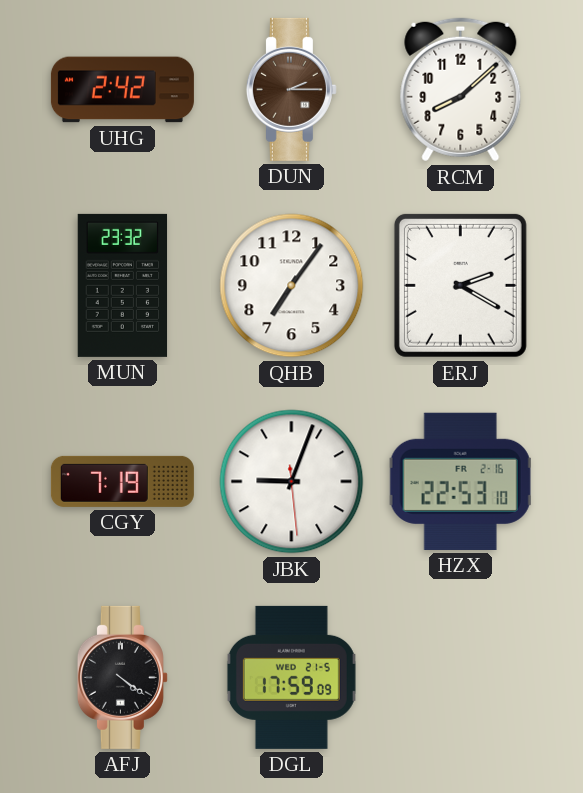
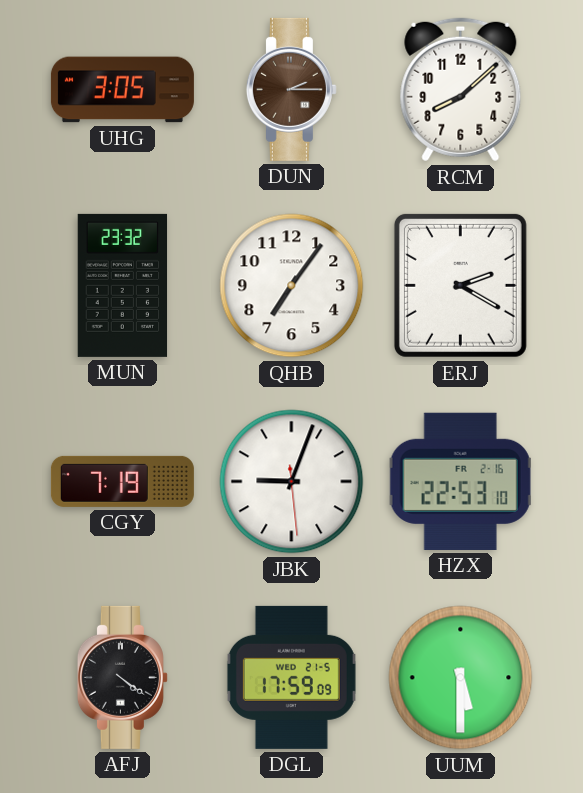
UHG: 2:42 -> 3:05 (122, 90)
UUM: none -> 5:30 (461, 678)
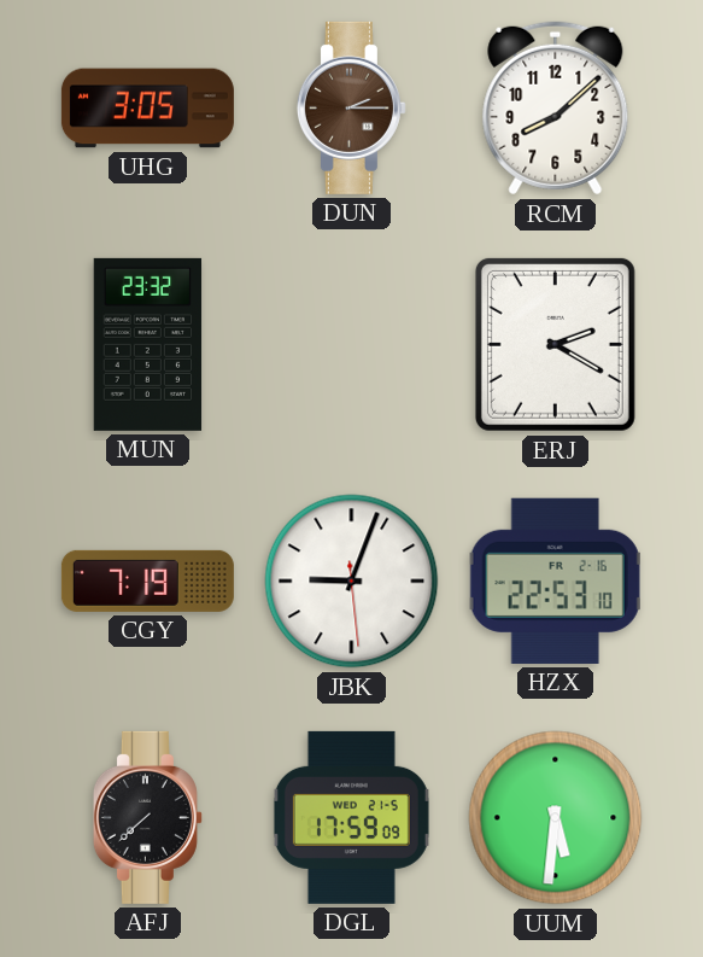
QHB: 7:06 -> none (292, 286)
AFJ: 4:21 -> 7:38 (147, 817)
UUM: 5:30 -> 5:31 (556, 818)
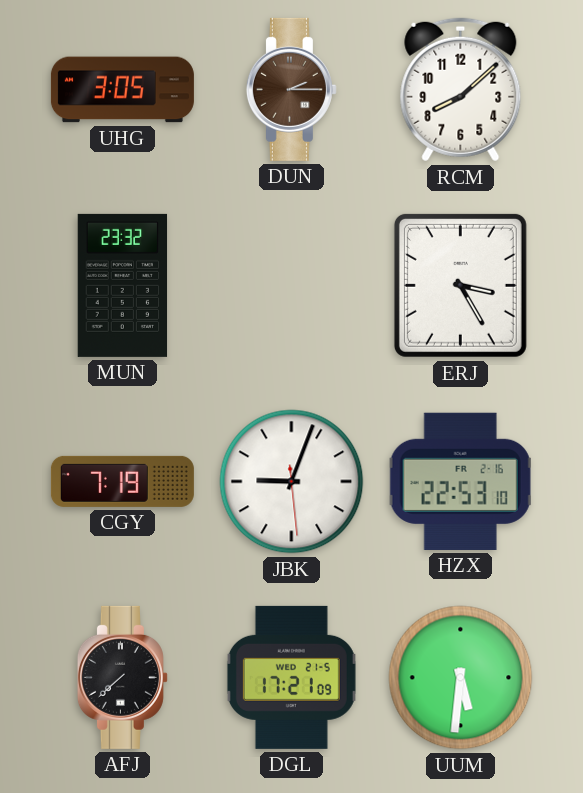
ERJ: 2:20 -> 3:25 (460, 285)
DGL: 17:59 -> 17:21 (291, 677)
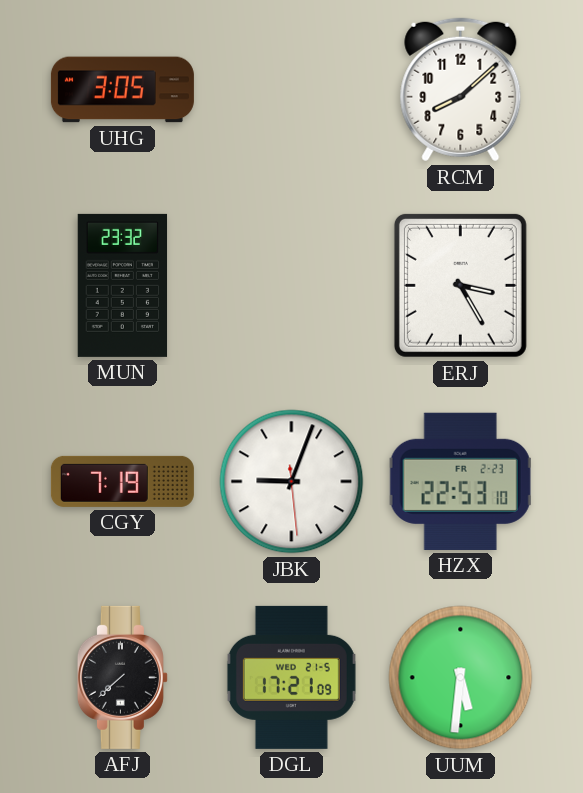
DUN: 2:15 -> none (291, 89)
HZX date: FR 2-16 -> FR 2-23 (461, 481)
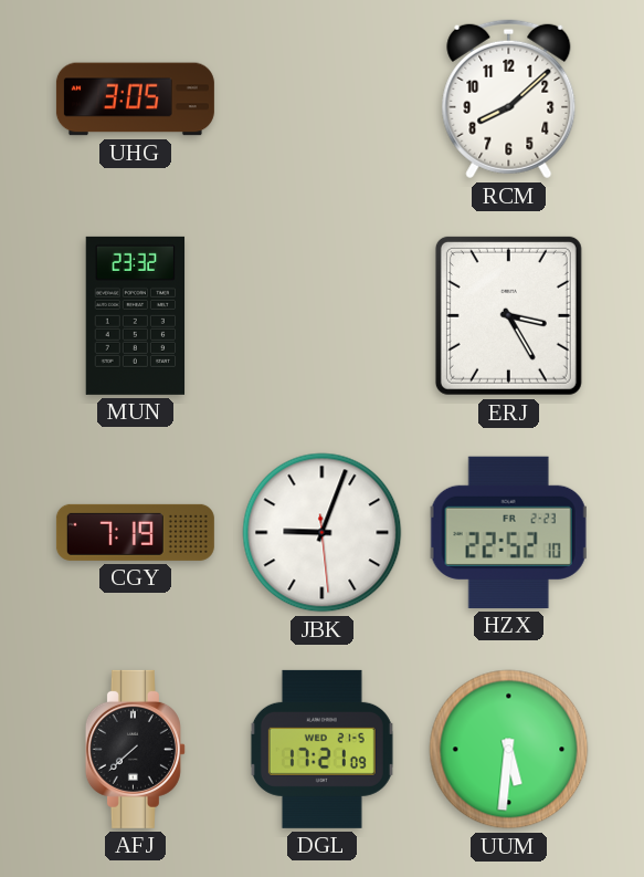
HZX: 22:53 -> 22:52 (509, 532)
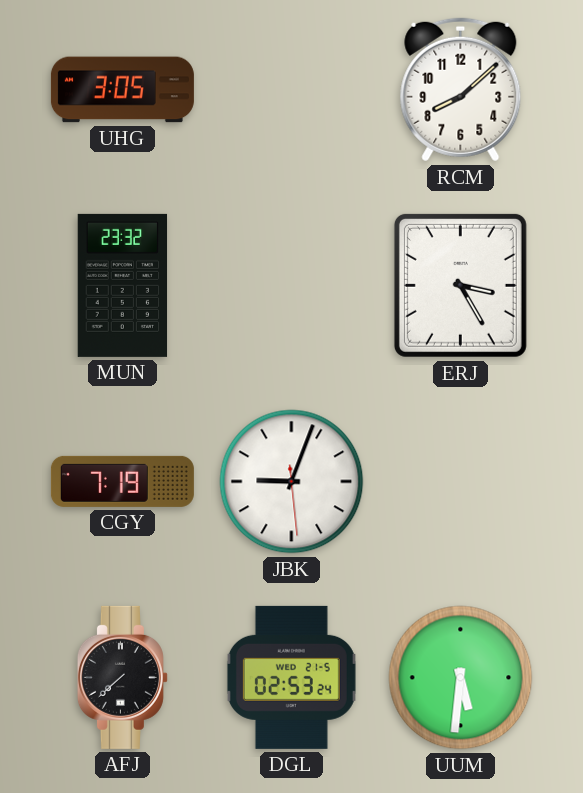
HZX: 22:52 -> none (509, 532)
DGL: 17:21 -> 02:53 (291, 677)
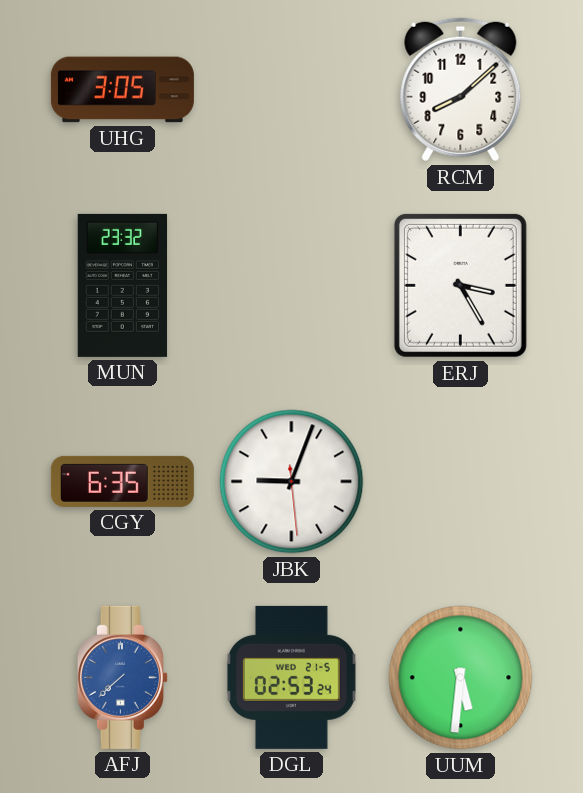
CGY: 7:19 -> 6:35 (122, 481)
AFJ dial: black -> blue (122, 677)
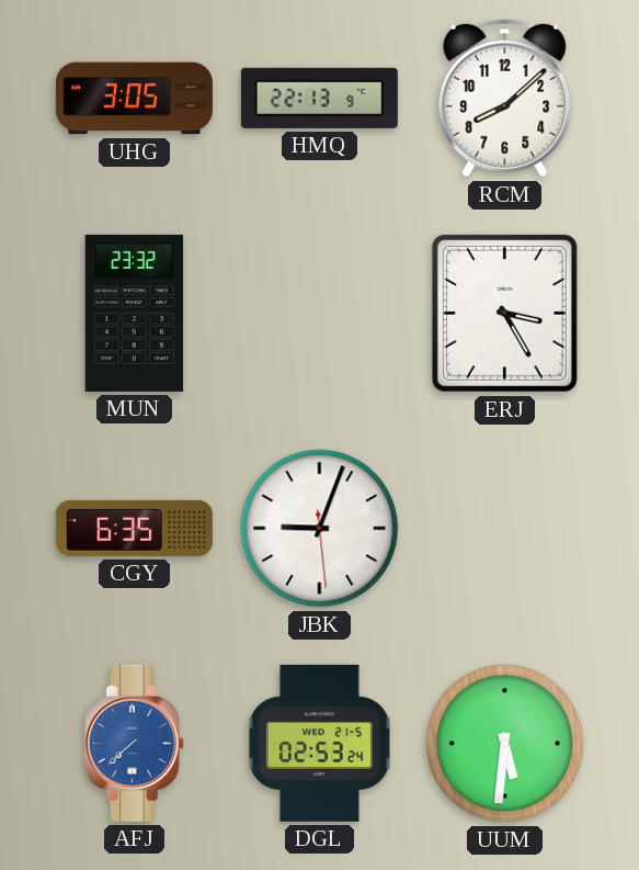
HMQ: none -> 22:13 (319, 98)
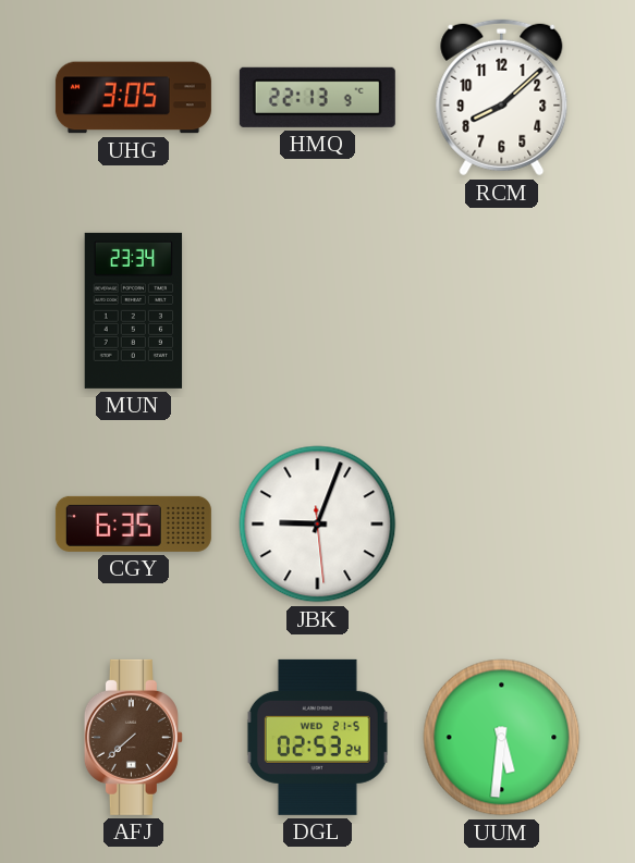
MUN: 23:32 -> 23:34 (134, 310)
ERJ: 3:25 -> none (504, 313)
AFJ dial: blue -> brown (133, 737)
